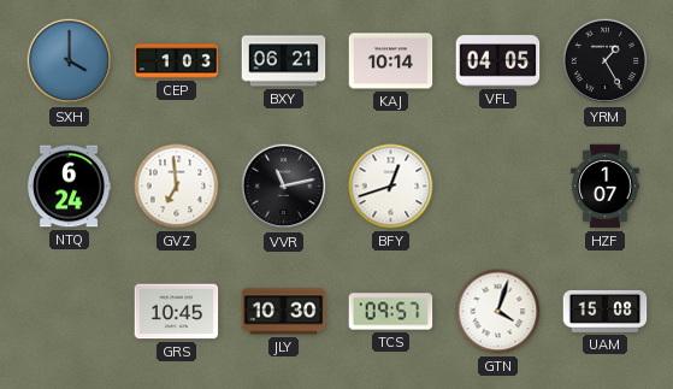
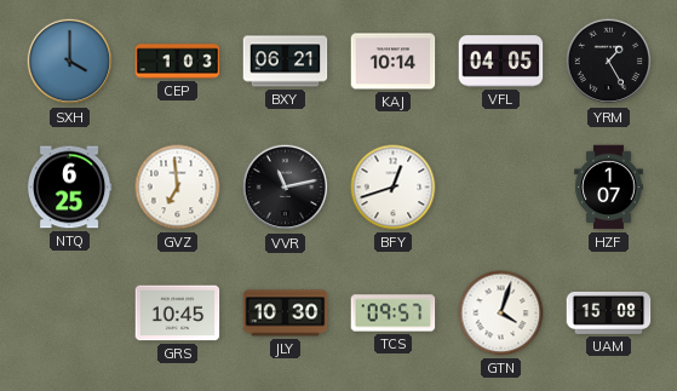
NTQ: 6:24 -> 6:25 (69, 188)
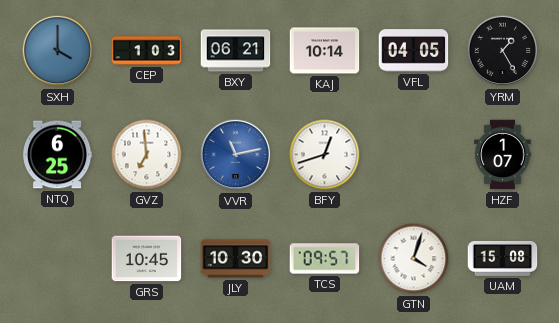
VVR dial: black -> blue (236, 155)
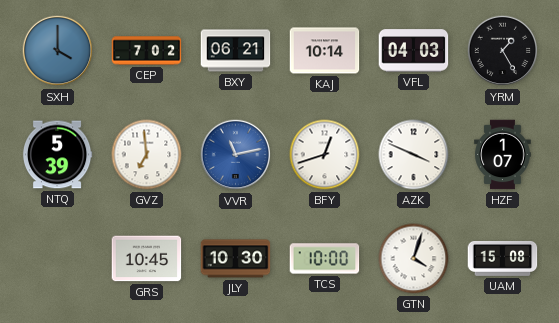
CEP: 1:03 -> 7:02 (147, 51)
VFL: 04:05 -> 04:03 (414, 51)
NTQ: 6:25 -> 5:39 (57, 155)
AZK: none -> 3:49 (414, 155)
TCS: 09:57 -> 10:00 (325, 259)
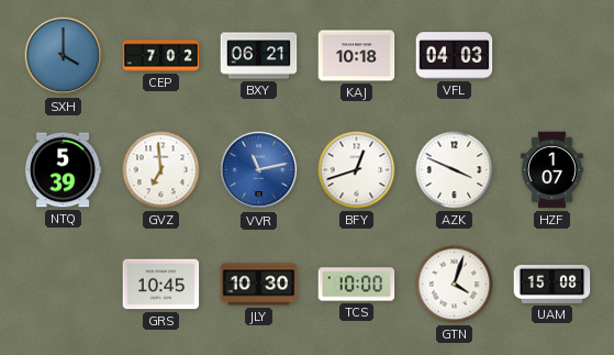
KAJ: 10:14 -> 10:18 (357, 56)
YRM: 1:25 -> none (503, 51)
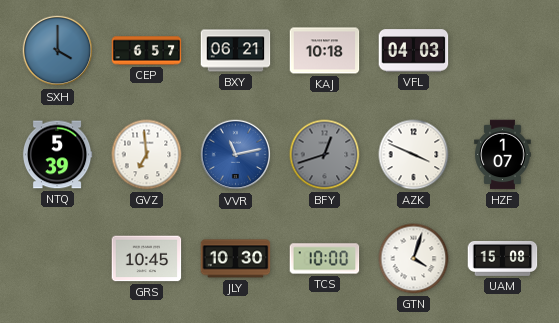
CEP: 7:02 -> 6:57 (147, 51)
BFY dial: white -> grey (325, 155)
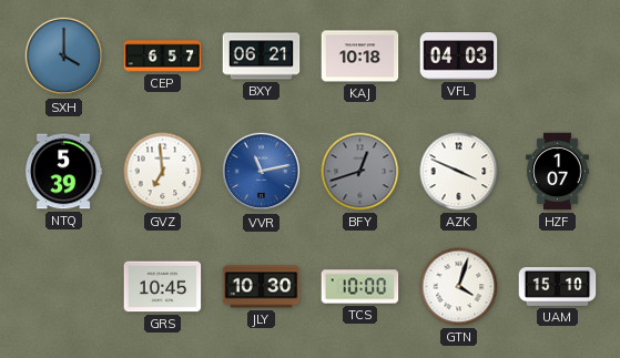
UAM: 15:08 -> 15:10 (558, 287)
